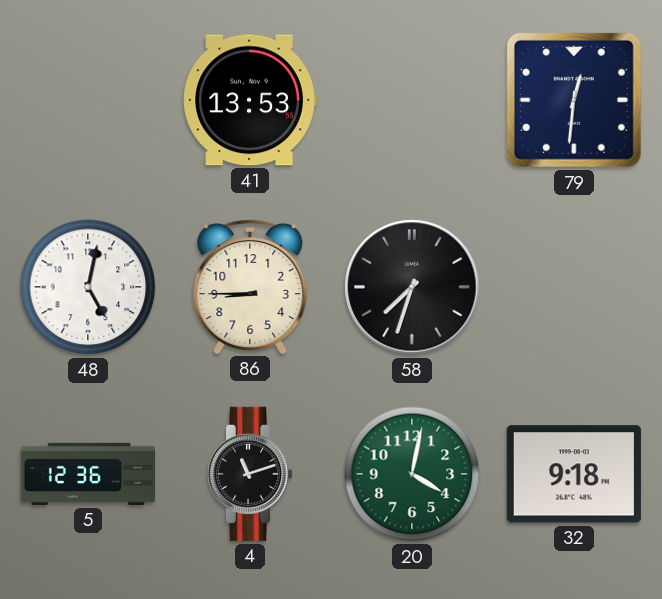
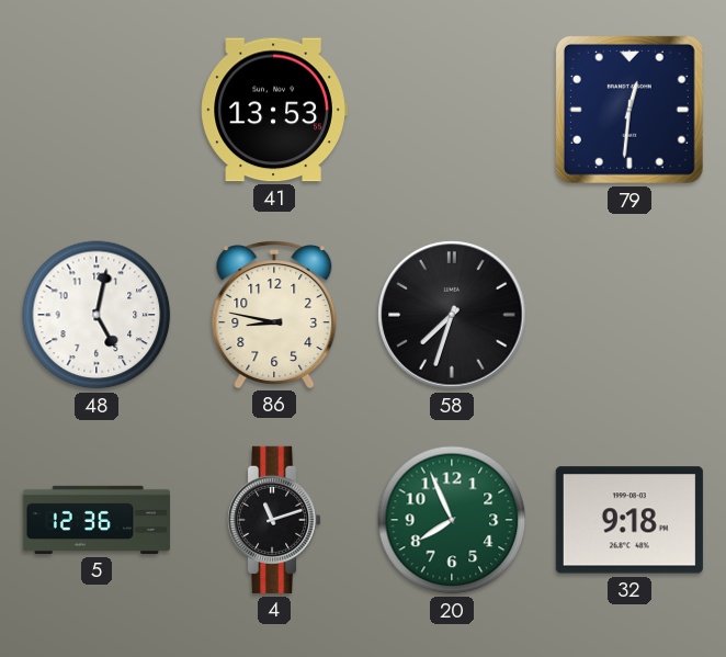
86: 8:45 -> 8:47 (274, 315)
20: 4:02 -> 7:56 (452, 520)
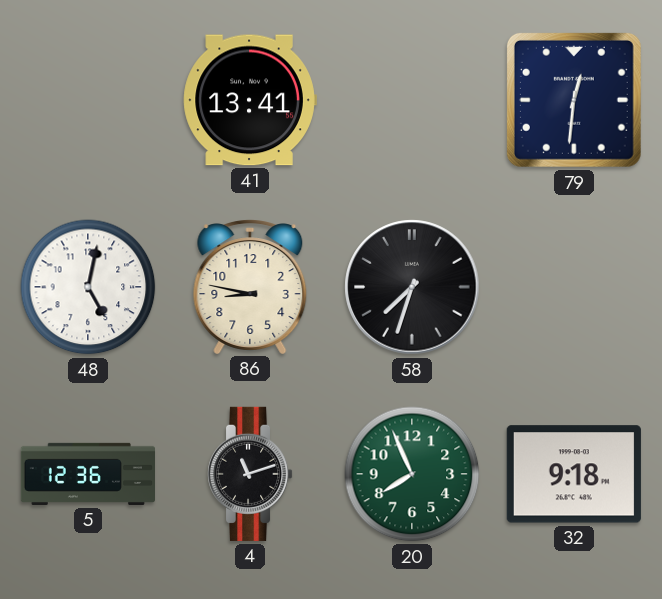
41: 13:53 -> 13:41 (250, 100)
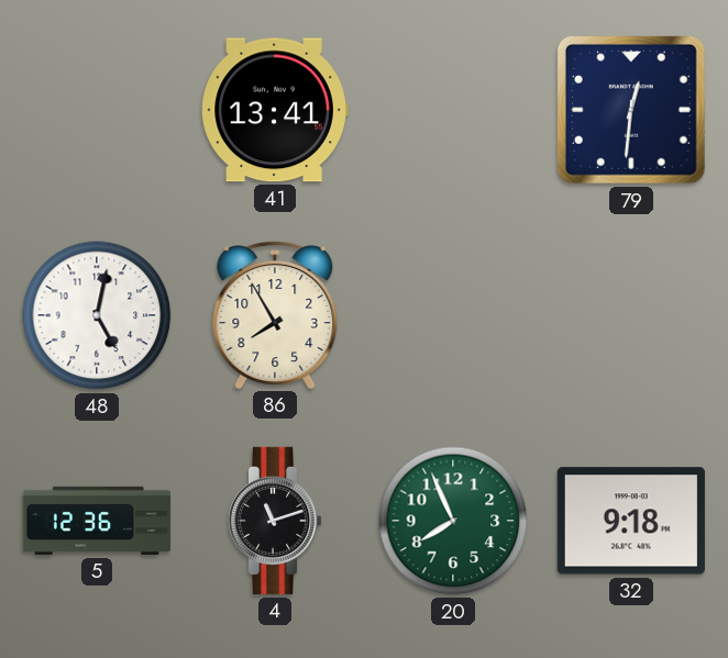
86: 8:47 -> 7:55 (275, 315)
58: 7:33 -> none (412, 287)
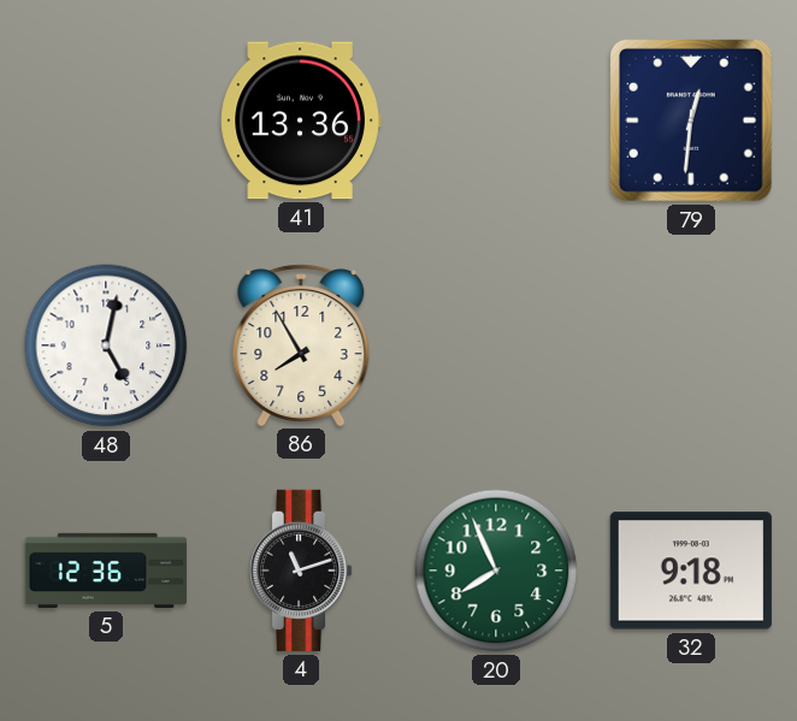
41: 13:41 -> 13:36 (301, 120)
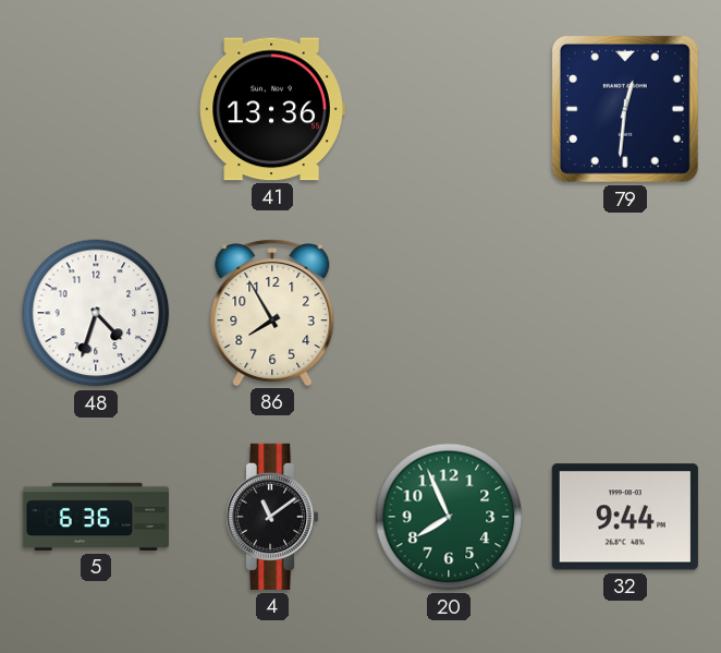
48: 5:02 -> 4:33 (96, 313)
5: 12:36 -> 6:36 (95, 517)
4: 11:12 -> 11:09 (273, 517)
32: 9:18 -> 9:44 (625, 517)
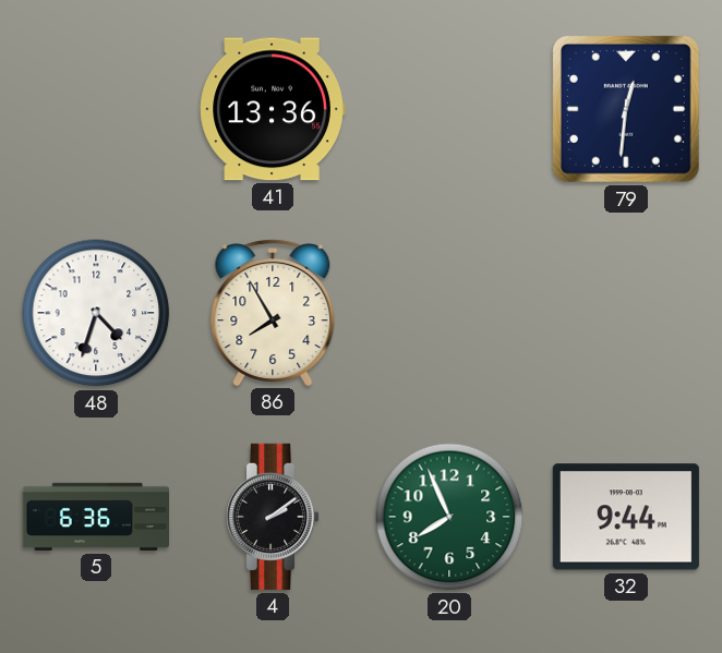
4: 11:09 -> 2:09 (274, 517)
